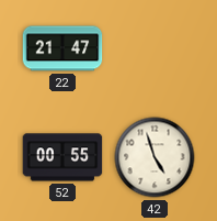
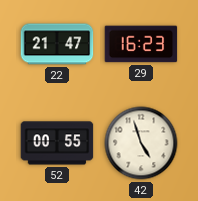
29: none -> 16:23 (141, 44)
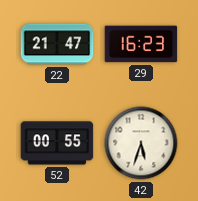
42: 4:57 -> 5:33 (141, 143)
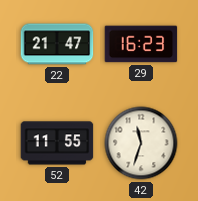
52: 00:55 -> 11:55 (57, 143)
42: 5:33 -> 11:33 (141, 143)
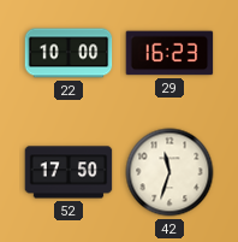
22: 21:47 -> 10:00 (69, 53)
52: 11:55 -> 17:50 (69, 172)
